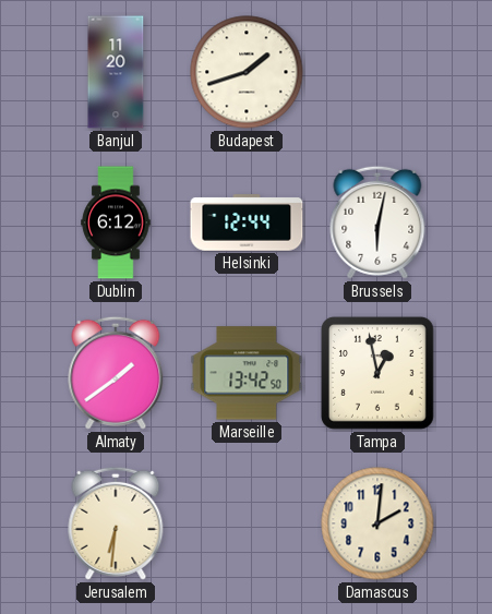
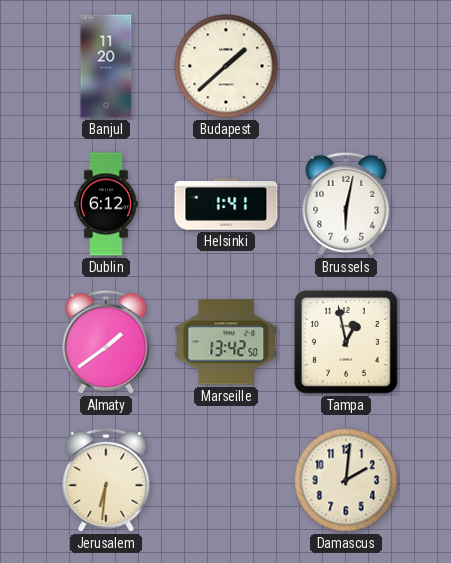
Budapest: 1:42 -> 1:38 (226, 66)
Helsinki: 12:44 -> 1:41 (226, 204)
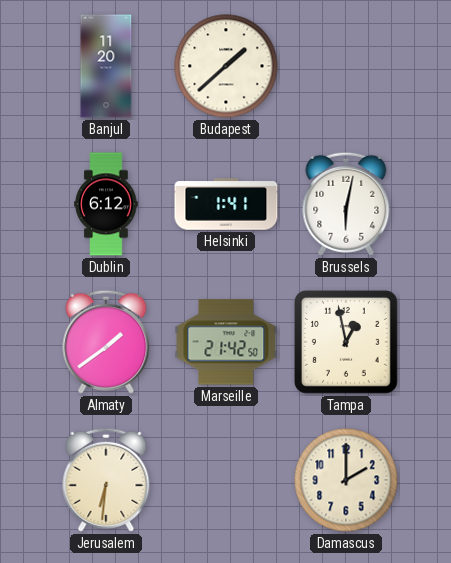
Marseille: 13:42 -> 21:42 (226, 342)
Damascus: 2:01 -> 2:00 (346, 480)
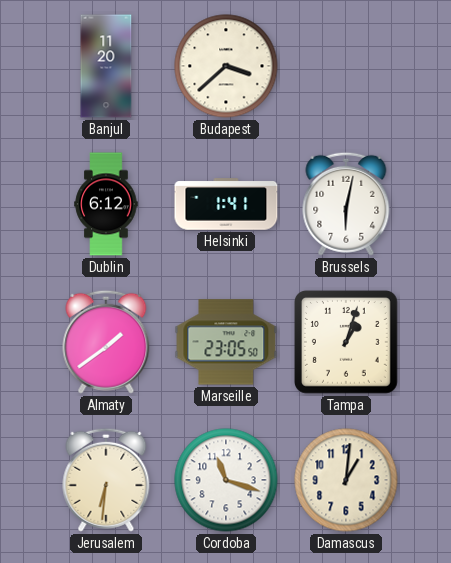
Budapest: 1:38 -> 3:38 (226, 66)
Marseille: 21:42 -> 23:05 (226, 342)
Tampa: 12:58 -> 1:03 (346, 342)
Cordoba: none -> 11:18 (226, 480)
Damascus: 2:00 -> 1:01 (346, 480)
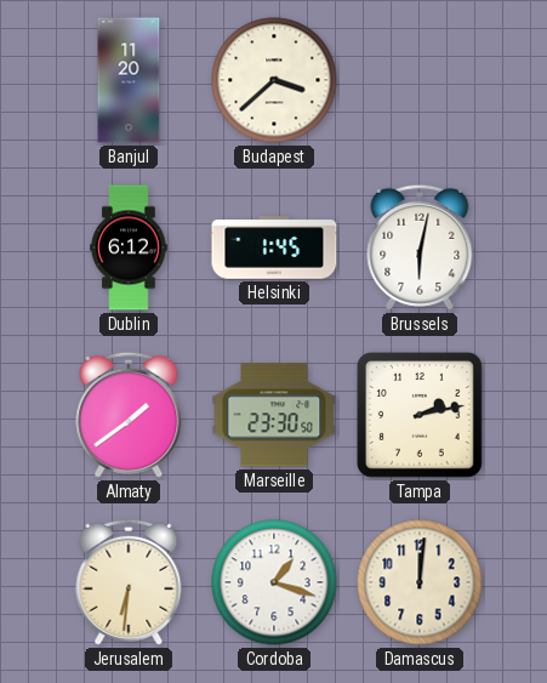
Helsinki: 1:41 -> 1:45 (274, 247)
Marseille: 23:05 -> 23:30 (274, 415)
Tampa: 1:03 -> 2:13 (420, 415)
Cordoba: 11:18 -> 1:18 (274, 582)
Damascus: 1:01 -> 12:01 (420, 582)
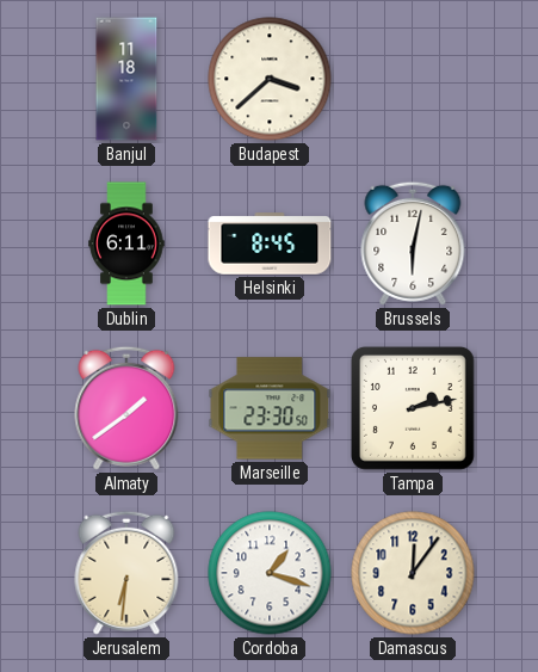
Banjul: 11:20 -> 11:18 (126, 79)
Dublin: 6:12 -> 6:11 (126, 243)
Helsinki: 1:45 -> 8:45 (270, 243)
Damascus: 12:01 -> 12:06 (413, 573)
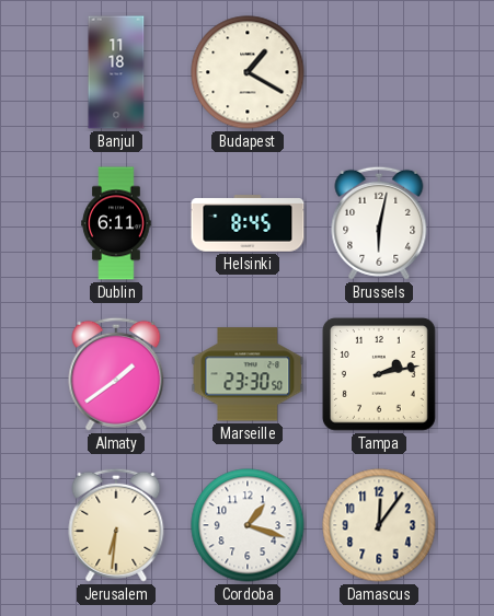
Budapest: 3:38 -> 1:20 (248, 72)
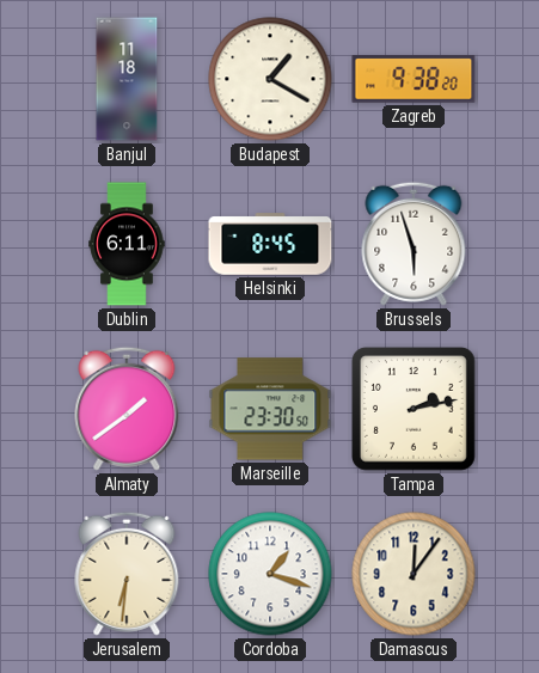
Zagreb: none -> 9:38 (414, 79)
Brussels: 6:02 -> 5:57 (414, 244)
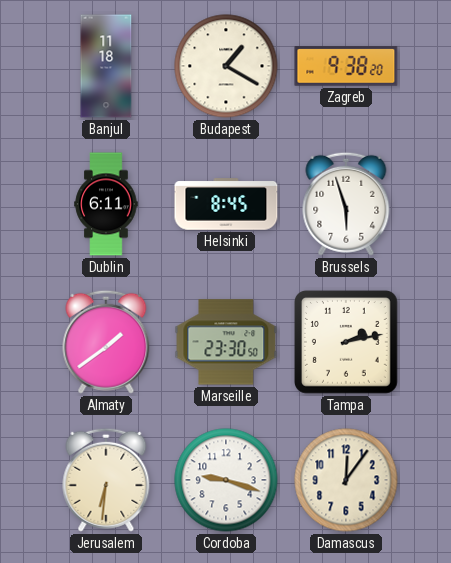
Cordoba: 1:18 -> 9:18 (226, 480)
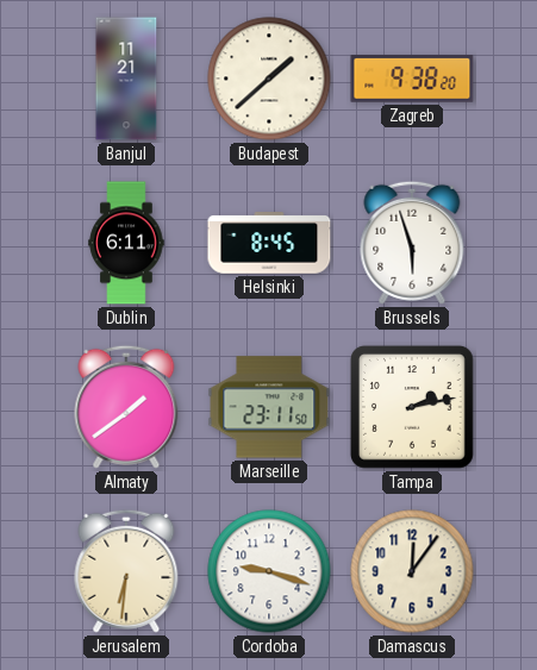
Banjul: 11:18 -> 11:21 (126, 79)
Budapest: 1:20 -> 1:38 (269, 79)
Marseille: 23:30 -> 23:11 (269, 407)
